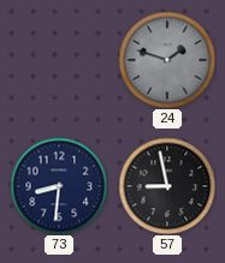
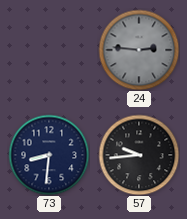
24: 1:48 -> 2:46 (139, 50)
57: 8:58 -> 9:44 (139, 155)
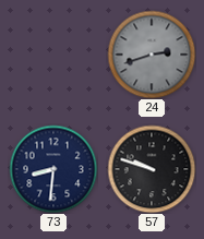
24: 2:46 -> 2:42 (152, 55)
57: 9:44 -> 9:48 (152, 169)
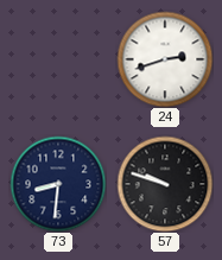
24 dial: grey -> white (165, 59)
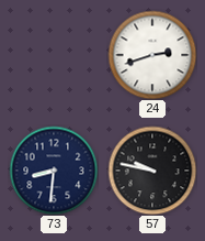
57: 9:48 -> 9:47 (152, 171)
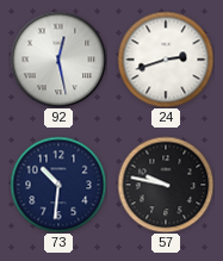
92: none -> 12:28 (58, 60)
73: 8:31 -> 10:31 (58, 185)
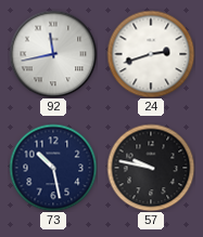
92: 12:28 -> 11:43 (53, 54)
73: 10:31 -> 10:28 (53, 168)
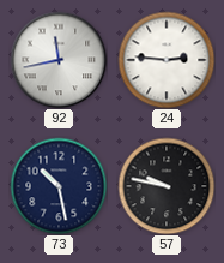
24: 2:42 -> 2:46 (167, 60)
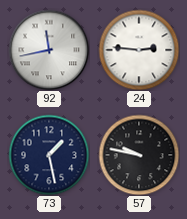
73: 10:28 -> 1:28 (49, 155)
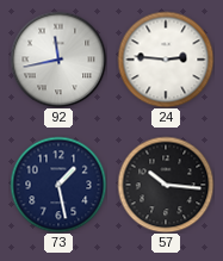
57: 9:47 -> 10:16 (166, 185)
